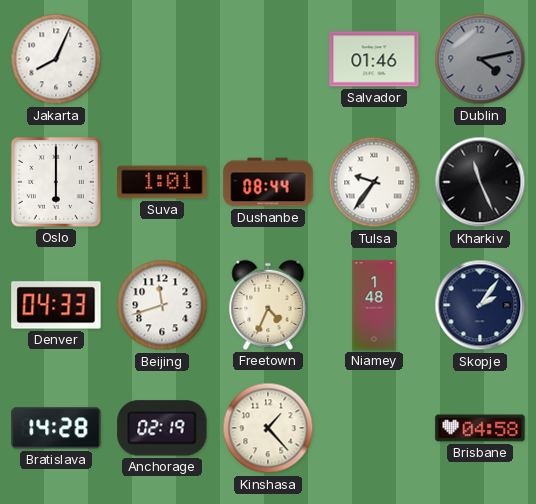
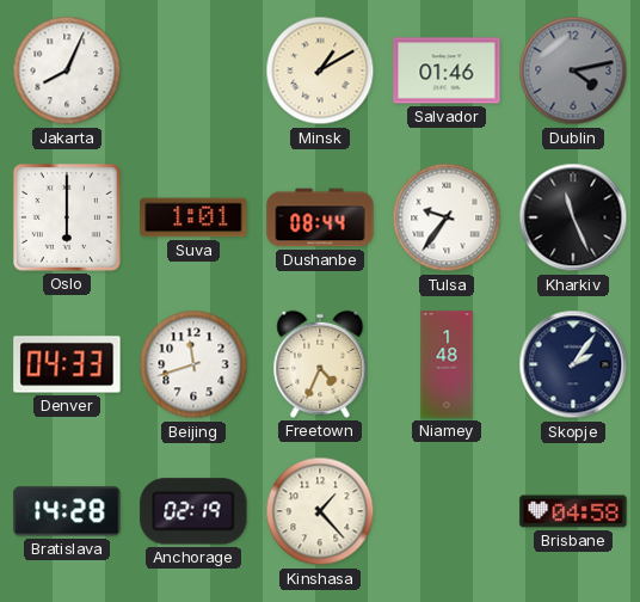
Minsk: none -> 1:10 (320, 70)
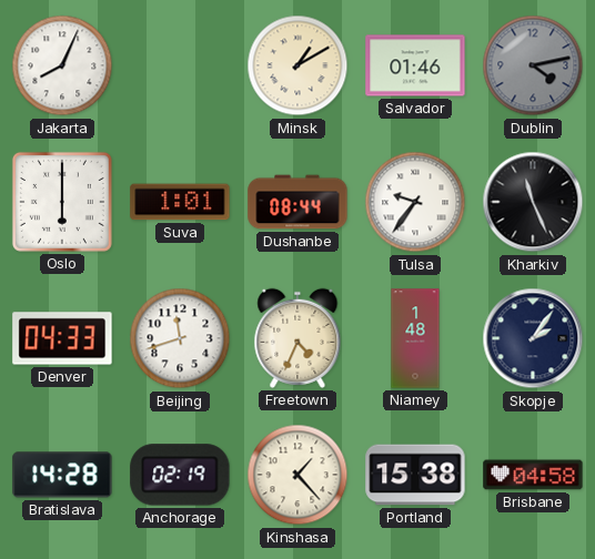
Portland: none -> 15:38 (415, 475)
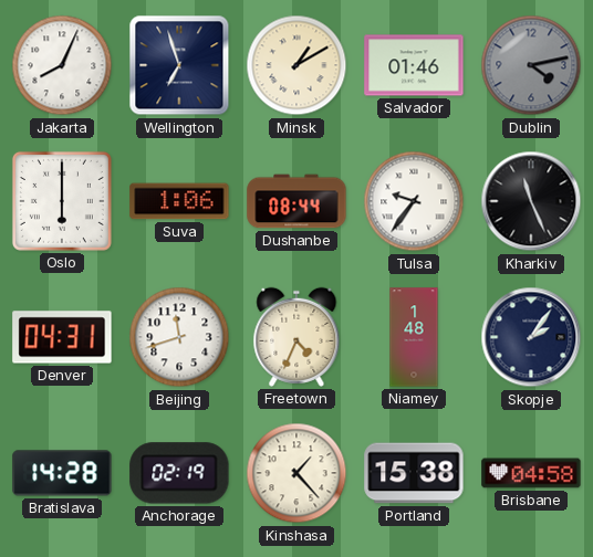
Wellington: none -> 6:57 (179, 65)
Suva: 1:01 -> 1:06 (179, 201)
Denver: 04:33 -> 04:31 (62, 337)
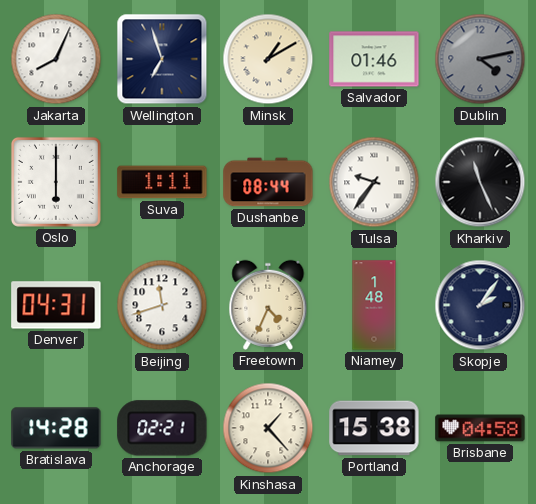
Suva: 1:06 -> 1:11 (162, 182)
Anchorage: 02:19 -> 02:21 (162, 428)
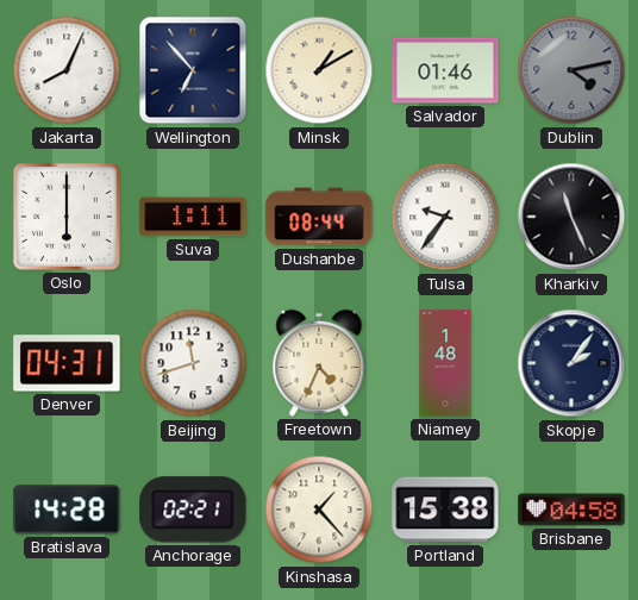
Wellington: 6:57 -> 6:53 (193, 70)
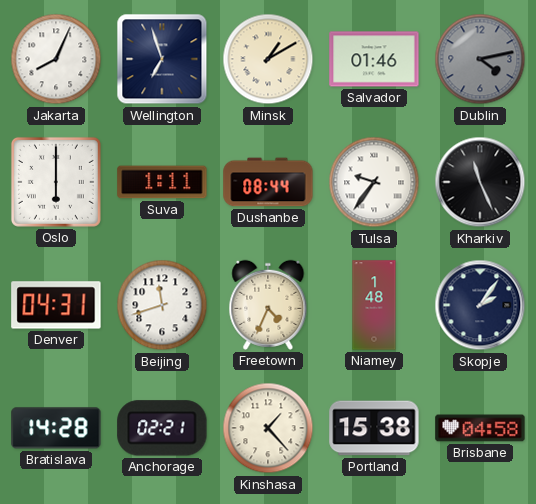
Wellington: 6:53 -> 6:57 (162, 59)
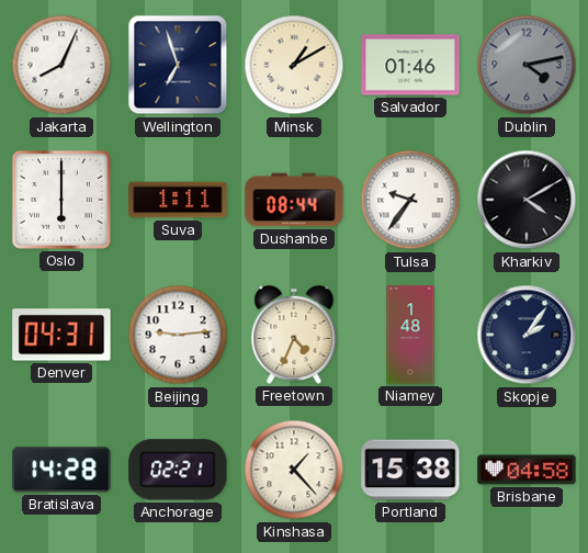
Kharkiv: 11:26 -> 4:10 (527, 200)
Beijing: 11:42 -> 9:14 (178, 335)
